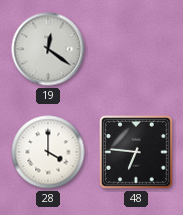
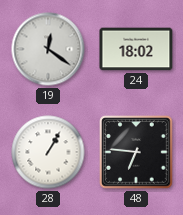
24: none -> 18:02 (136, 49)
28: 4:00 -> 1:05 (48, 152)
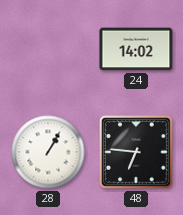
19: 12:21 -> none (48, 49)
24: 18:02 -> 14:02 (136, 49)
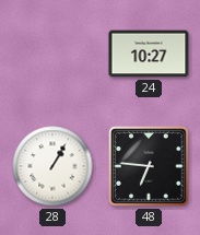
24: 14:02 -> 10:27 (149, 54)
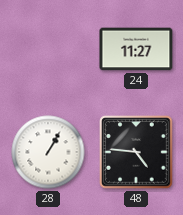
24: 10:27 -> 11:27 (136, 49)
48: 6:46 -> 4:46 (136, 152)
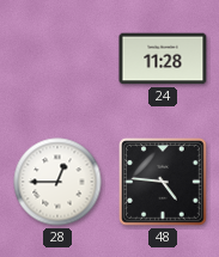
24: 11:27 -> 11:28 (163, 59)
28: 1:05 -> 12:45 (57, 182)
